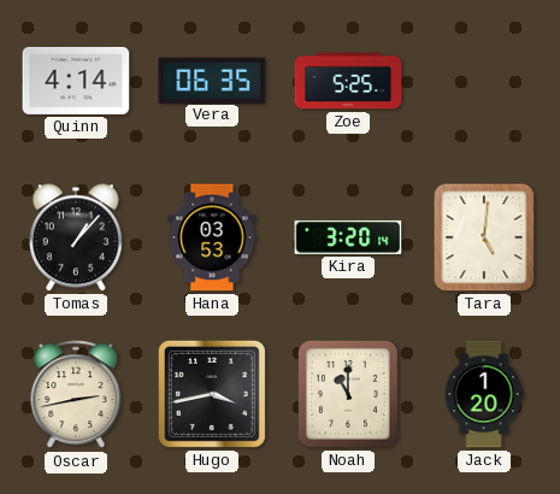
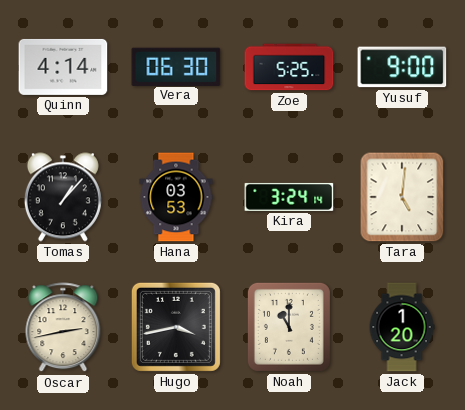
Vera: 06:35 -> 06:30 (176, 66)
Yusuf: none -> 9:00 (402, 67)
Kira: 3:20 -> 3:24 (289, 197)
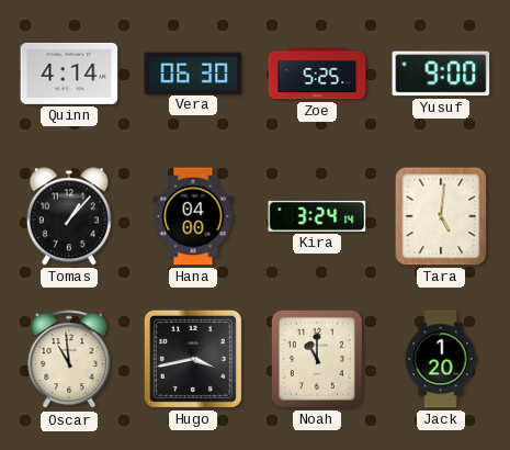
Hana: 03:53 -> 04:00 (193, 216)
Oscar: 2:43 -> 10:59 (69, 360)
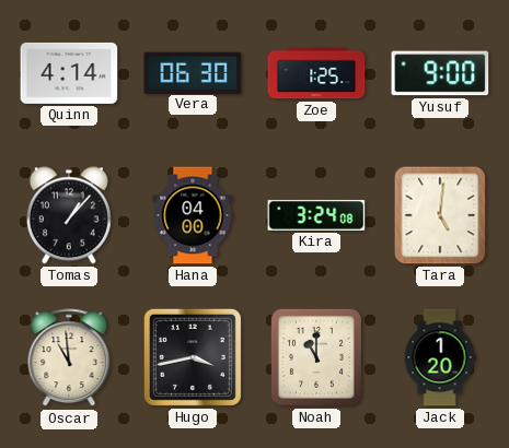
Zoe: 5:25 -> 1:25 (316, 73)
Kira: 3:24:14 -> 3:24:08 (316, 215)
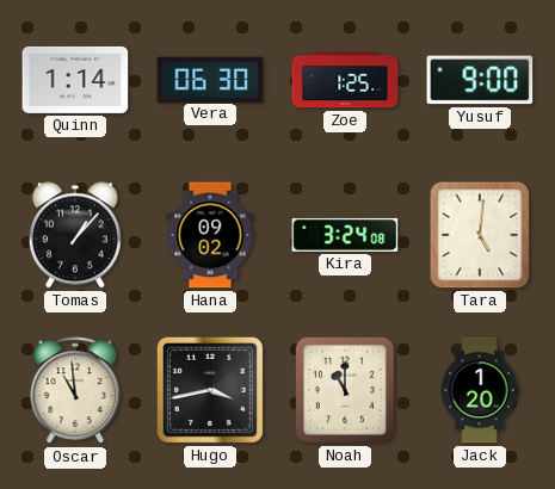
Quinn: 4:14 -> 1:14 (75, 80)
Hana: 04:00 -> 09:02 (210, 235)
